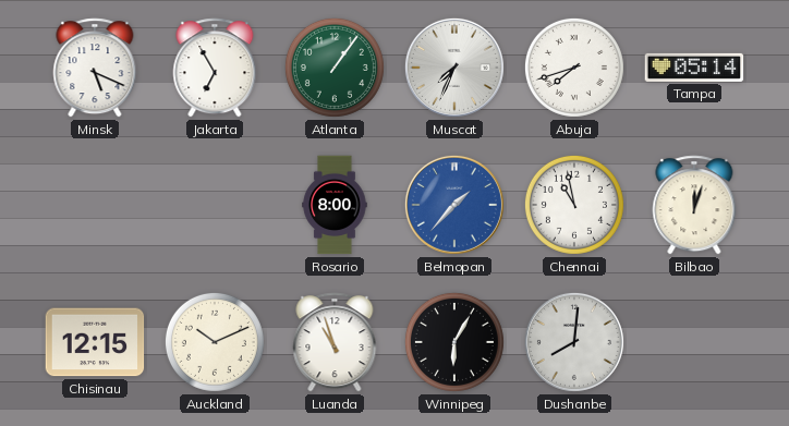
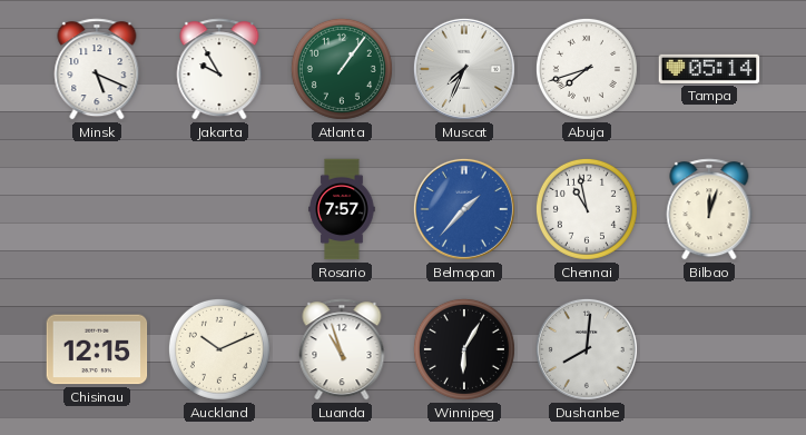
Jakarta: 6:55 -> 9:55 (219, 69)
Rosario: 8:00 -> 7:57 (342, 209)
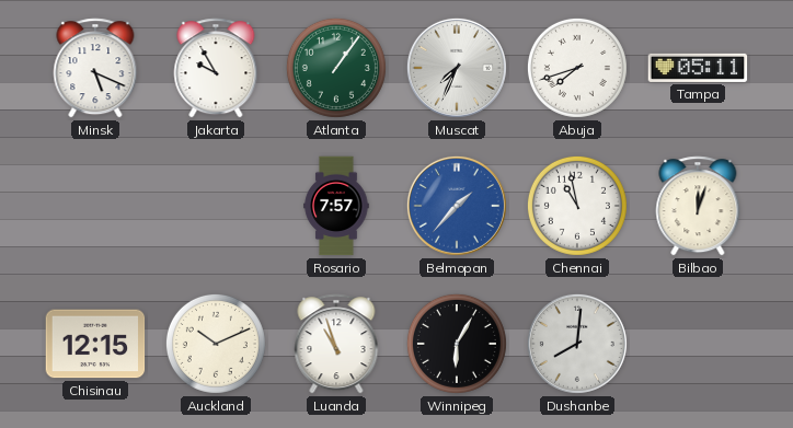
Tampa: 05:14 -> 05:11 (698, 68)
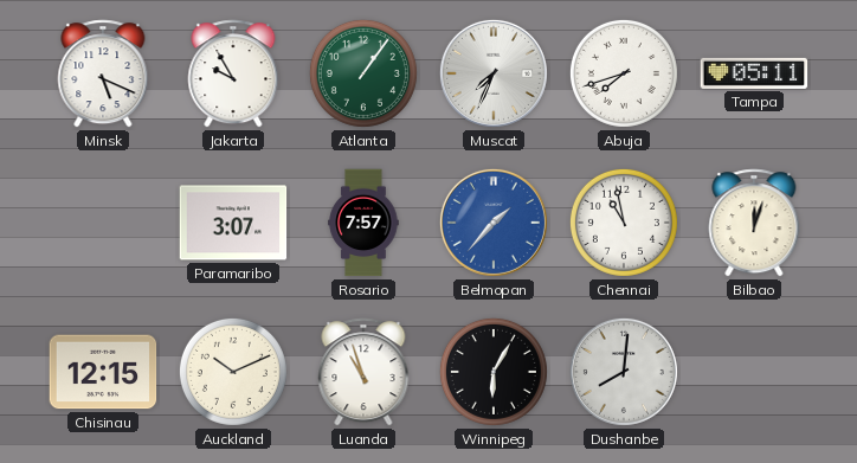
Paramaribo: none -> 3:07 (233, 223)
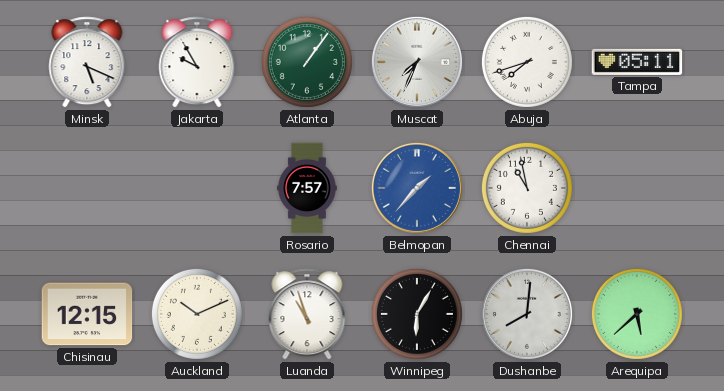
Paramaribo: 3:07 -> none (233, 223)
Bilbao: 12:03 -> none (754, 223)
Arequipa: none -> 5:38 (637, 314)
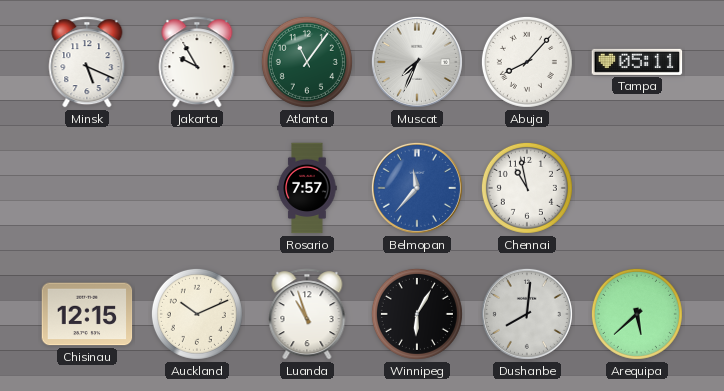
Atlanta: 1:06 -> 11:06 (307, 62)
Abuja: 7:42 -> 8:07 (527, 62)
Belmopan: 1:37 -> 11:37 (417, 188)
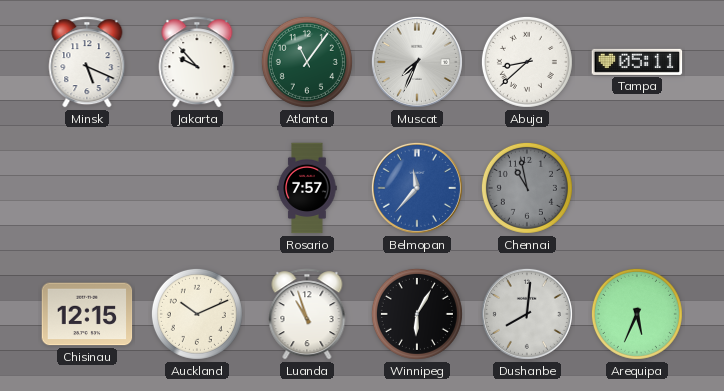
Jakarta: 9:55 -> 9:53 (197, 62)
Abuja: 8:07 -> 8:38 (527, 62)
Chennai dial: white -> grey (527, 188)
Arequipa: 5:38 -> 5:34 (637, 314)
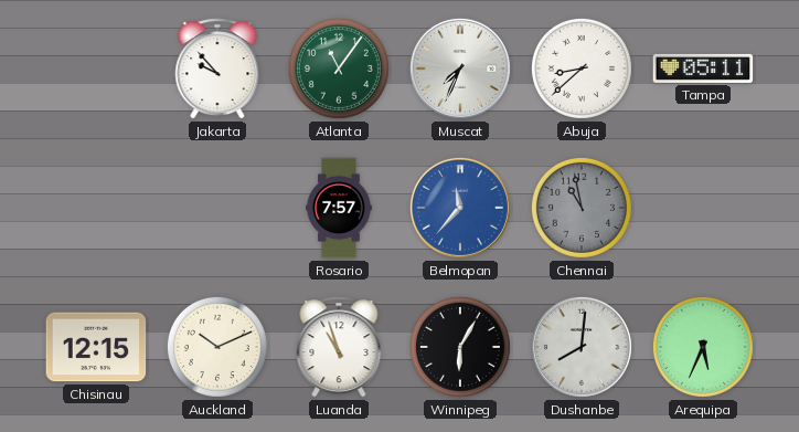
Minsk: 5:19 -> none (87, 62)
